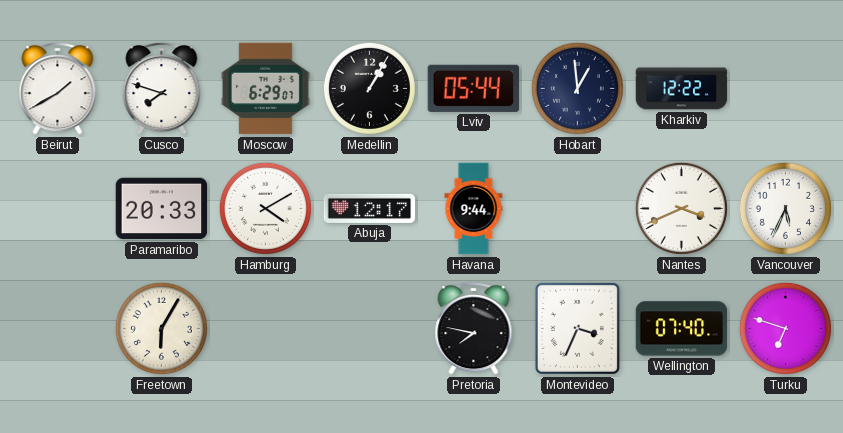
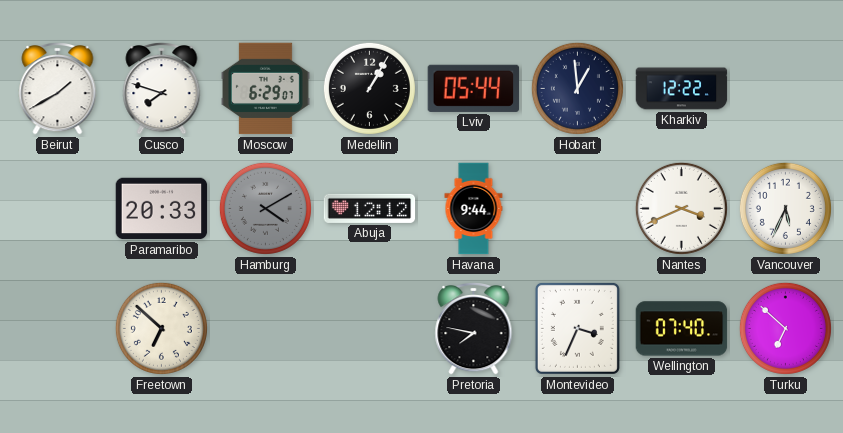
Hamburg dial: white -> grey (265, 208)
Abuja: 12:17 -> 12:12 (370, 208)
Freetown: 6:05 -> 6:52 (161, 328)
Turku: 6:48 -> 6:52 (785, 328)
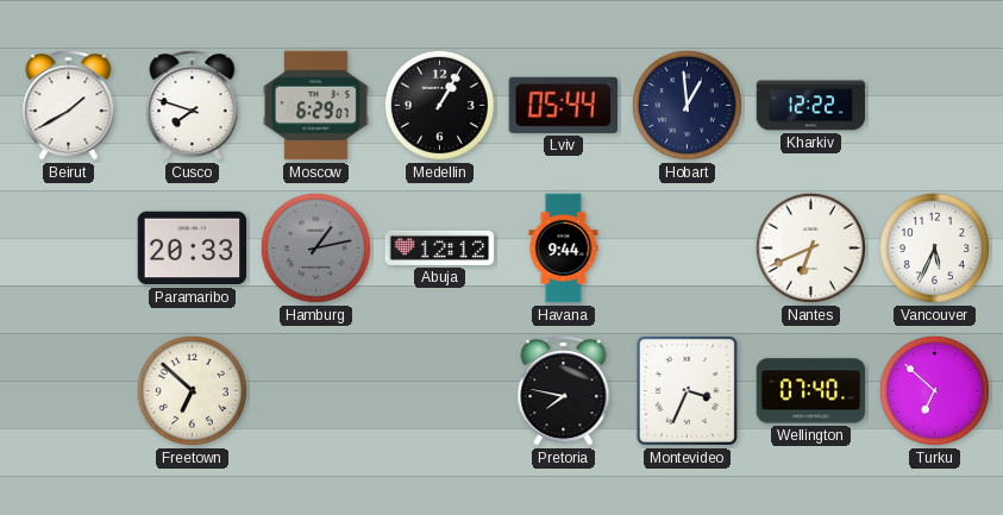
Hamburg: 4:10 -> 1:13 (315, 247)
Nantes: 3:41 -> 6:41 (810, 247)
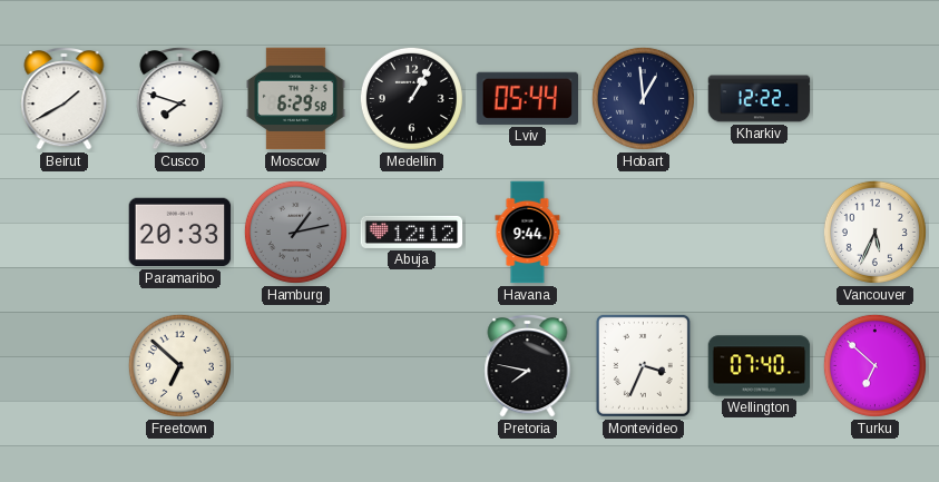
Moscow: 6:29:07 -> 6:29:58 (296, 99)
Nantes: 6:41 -> none (810, 247)
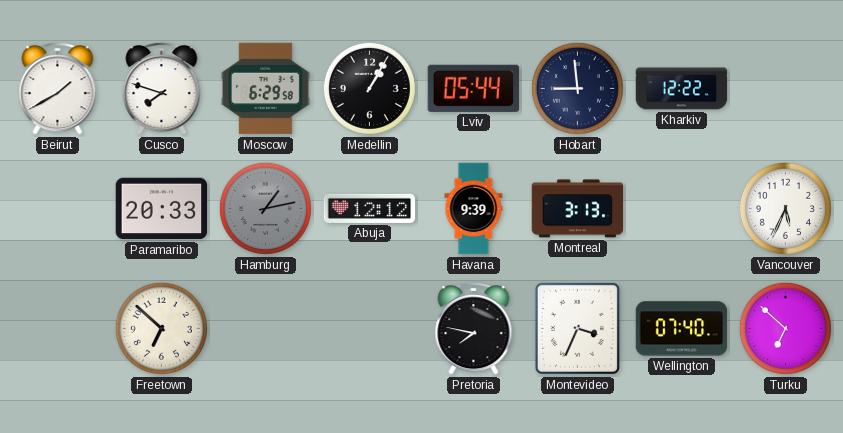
Hobart: 12:59 -> 8:59 (577, 88)
Havana: 9:44 -> 9:39 (474, 209)
Montreal: none -> 3:13 (578, 209)
